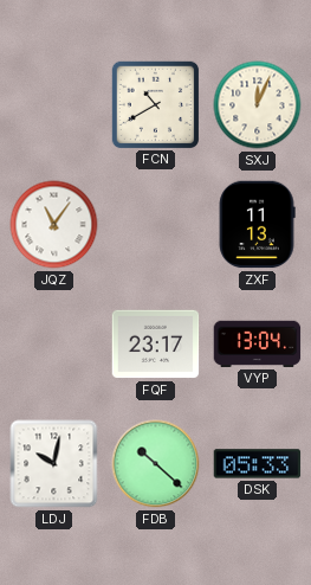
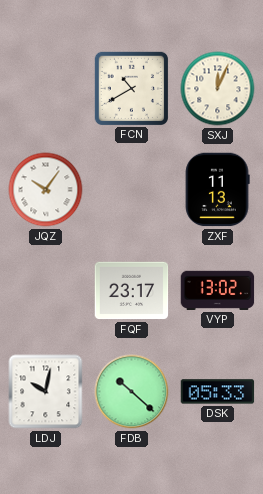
JQZ: 11:06 -> 10:06 (46, 190)
VYP: 13:04 -> 13:02 (218, 290)
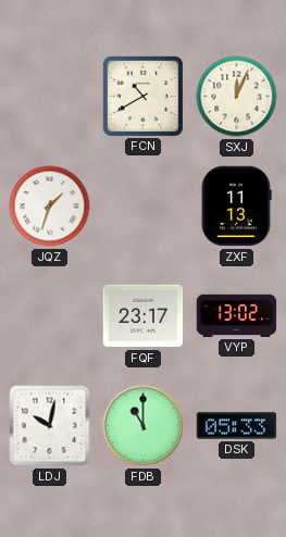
JQZ: 10:06 -> 1:33 (50, 207)
FDB: 10:22 -> 11:00 (144, 426)
